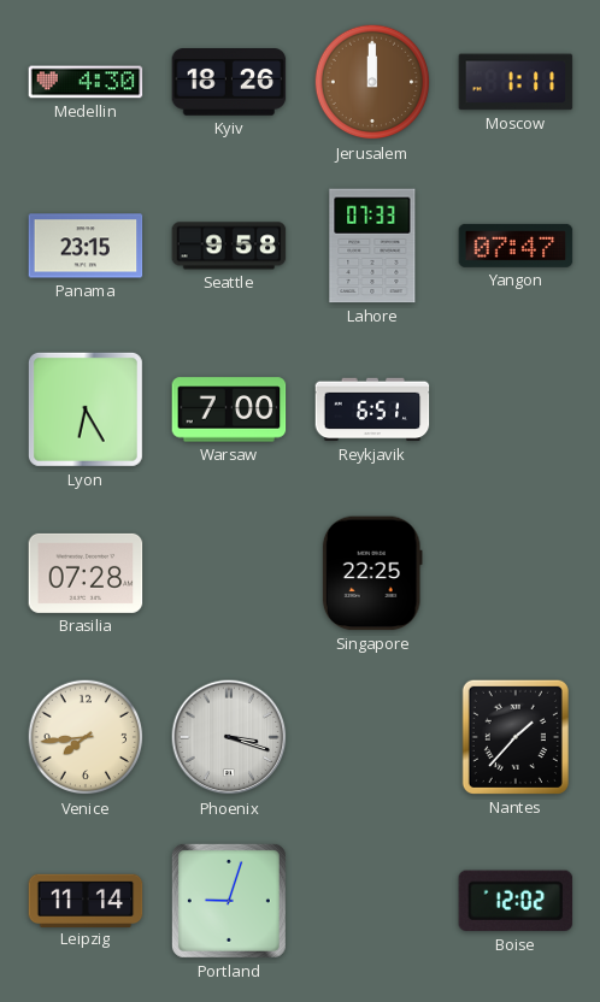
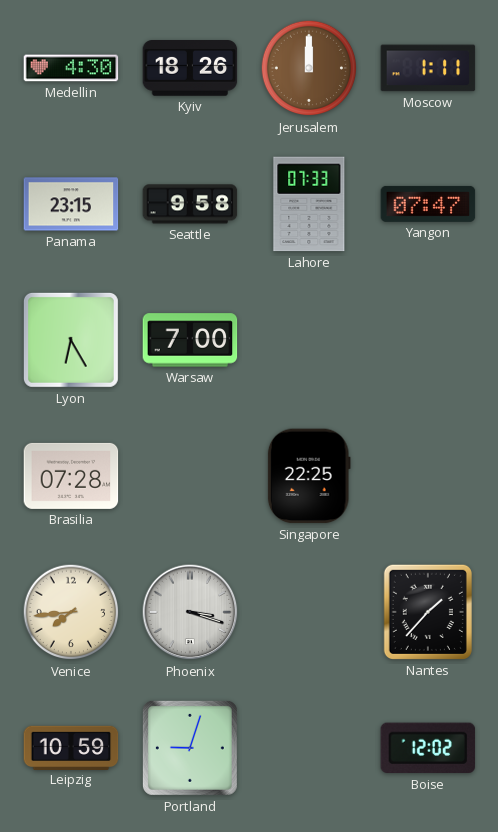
Reykjavik: 6:51 -> none (372, 409)
Leipzig: 11:14 -> 10:59 (71, 747)
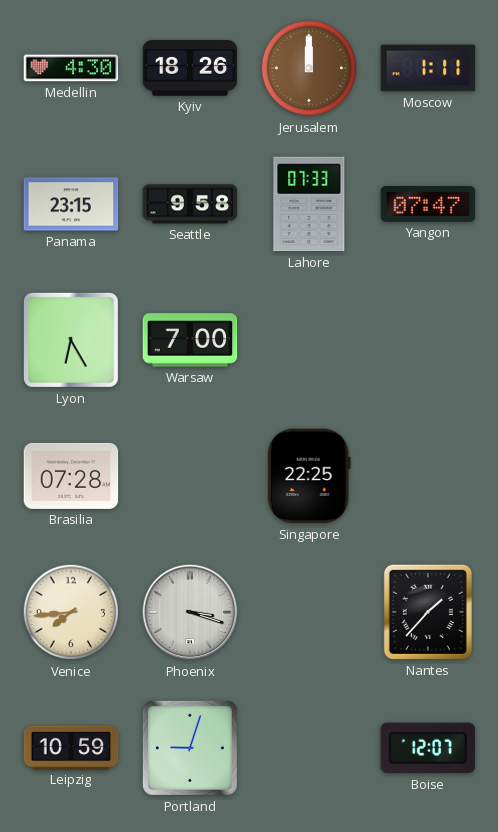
Boise: 12:02 -> 12:07 (428, 748)
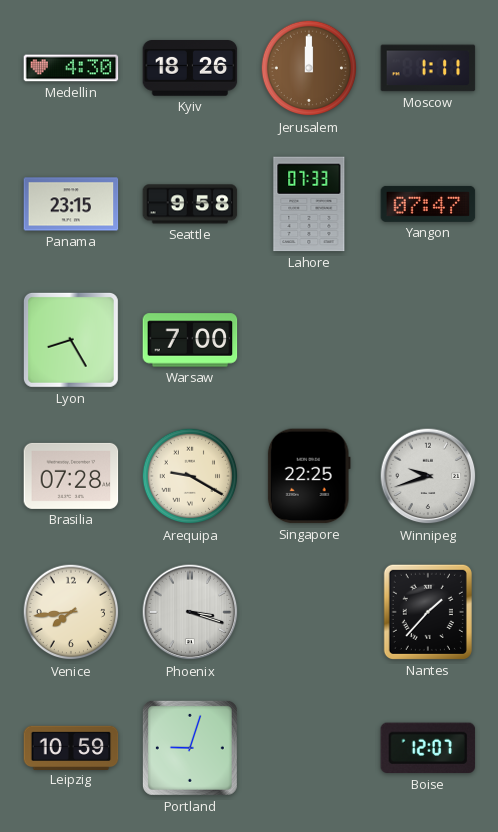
Lyon: 6:25 -> 8:25 (71, 340)
Arequipa: none -> 9:20 (190, 476)
Winnipeg: none -> 9:42 (428, 476)
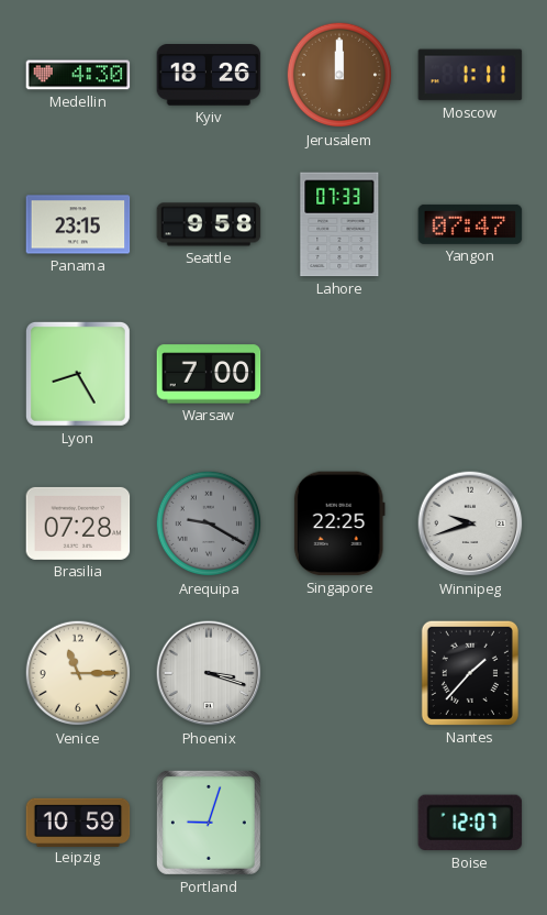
Arequipa dial: cream -> grey (209, 523)
Venice: 7:44 -> 11:15 (78, 673)
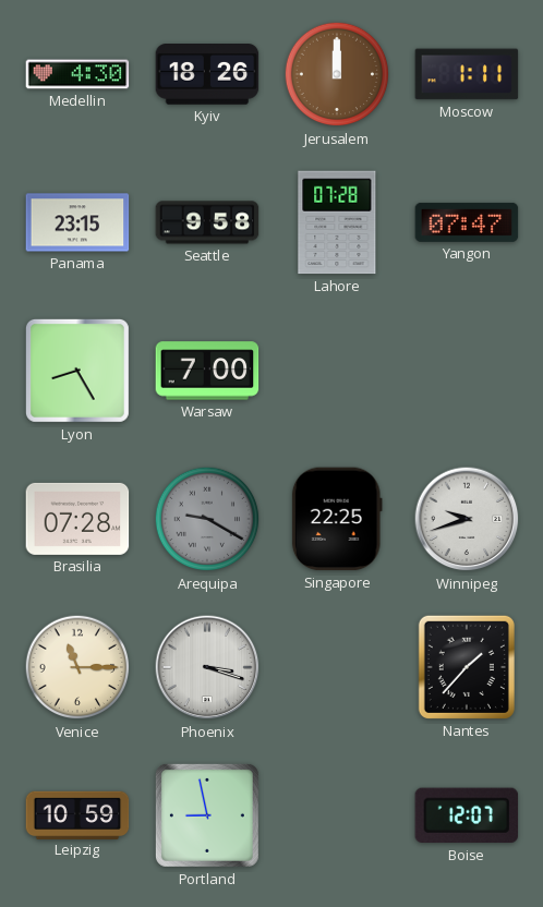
Lahore: 07:33 -> 07:28 (337, 222)
Portland: 9:03 -> 8:58 (207, 815)
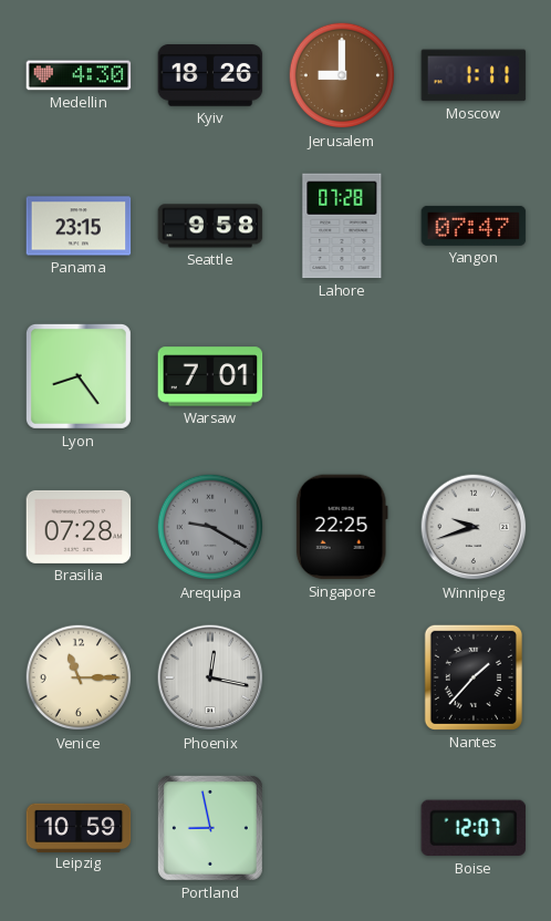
Jerusalem: 12:00 -> 9:00 (342, 75)
Lyon: 8:25 -> 8:24 (79, 376)
Warsaw: 7:00 -> 7:01 (210, 376)
Phoenix: 3:18 -> 12:17 (210, 677)
